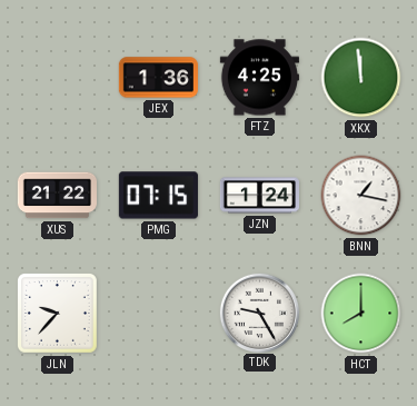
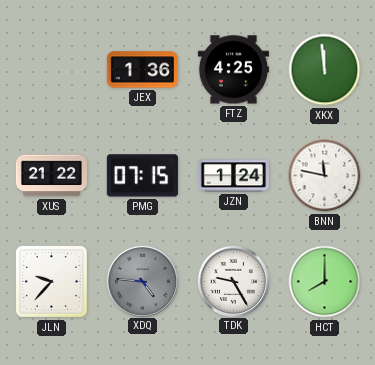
BNN: 1:17 -> 11:47 (325, 176)
XDQ: none -> 4:46 (142, 281)
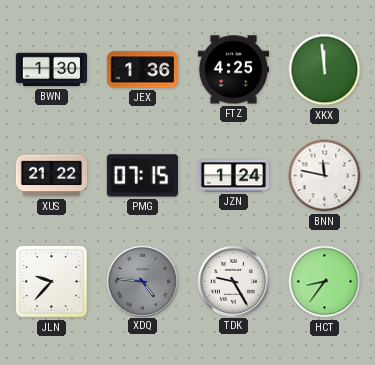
BWN: none -> 1:30 (51, 70)
HCT: 8:00 -> 8:36 (325, 282)
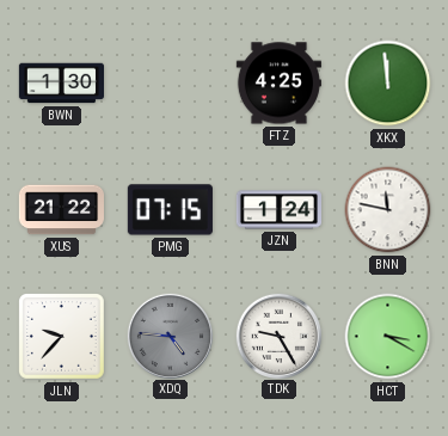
JEX: 1:36 -> none (142, 70)
HCT: 8:36 -> 3:20 (388, 337)
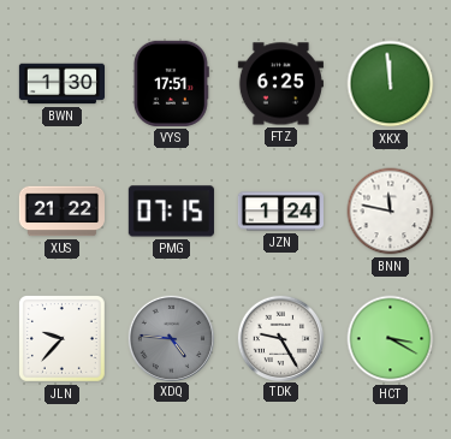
VYS: none -> 17:51 (171, 83)
FTZ: 4:25 -> 6:25 (280, 84)
